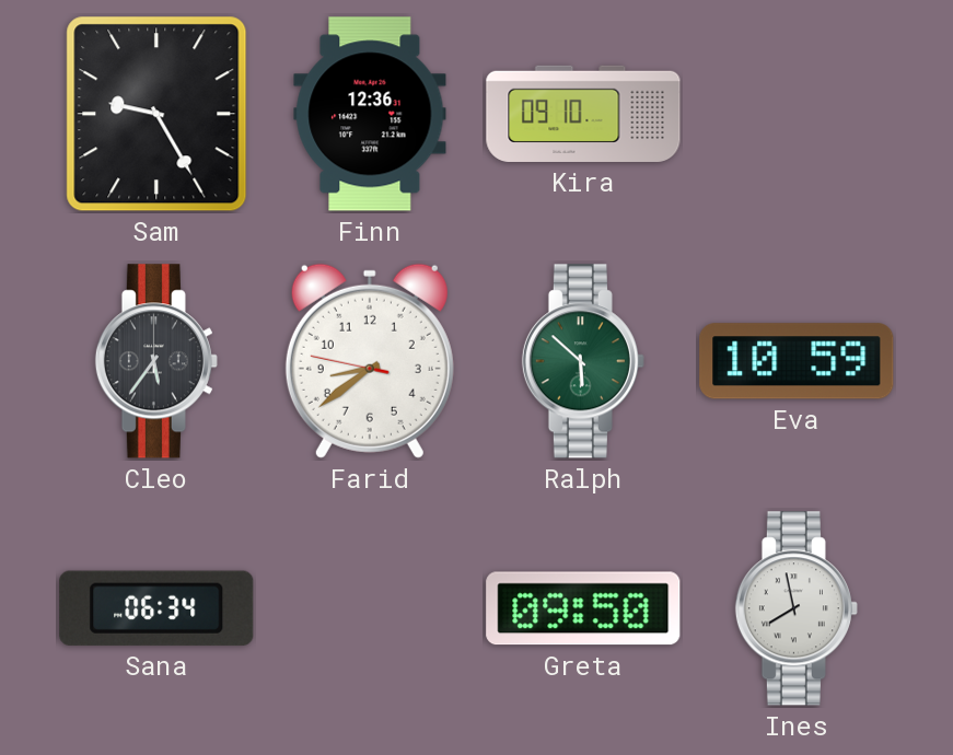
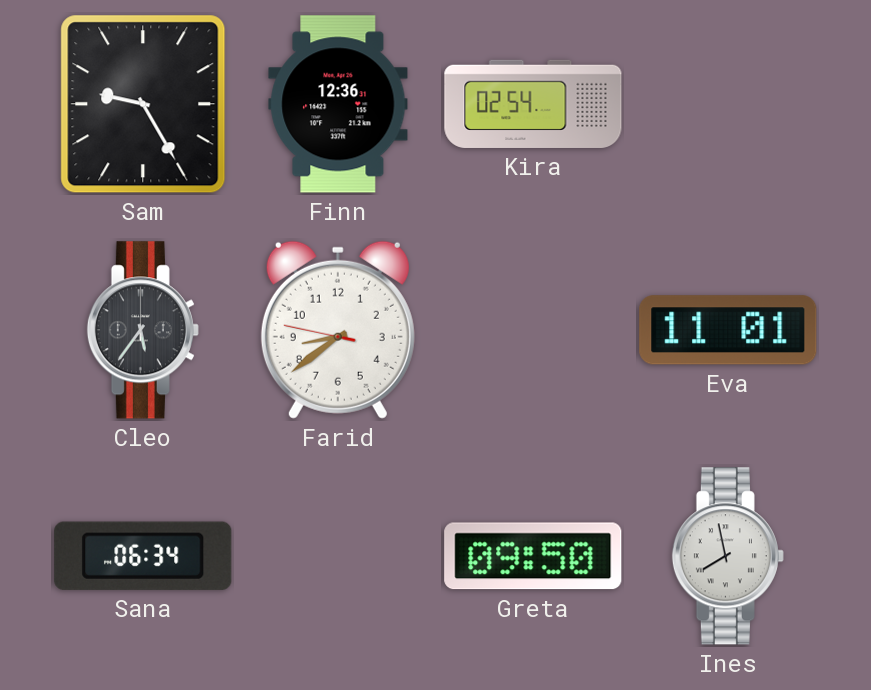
Kira: 09:10 -> 02:54 (533, 104)
Ralph: 5:52 -> none (583, 361)
Eva: 10:59 -> 11:01 (728, 330)
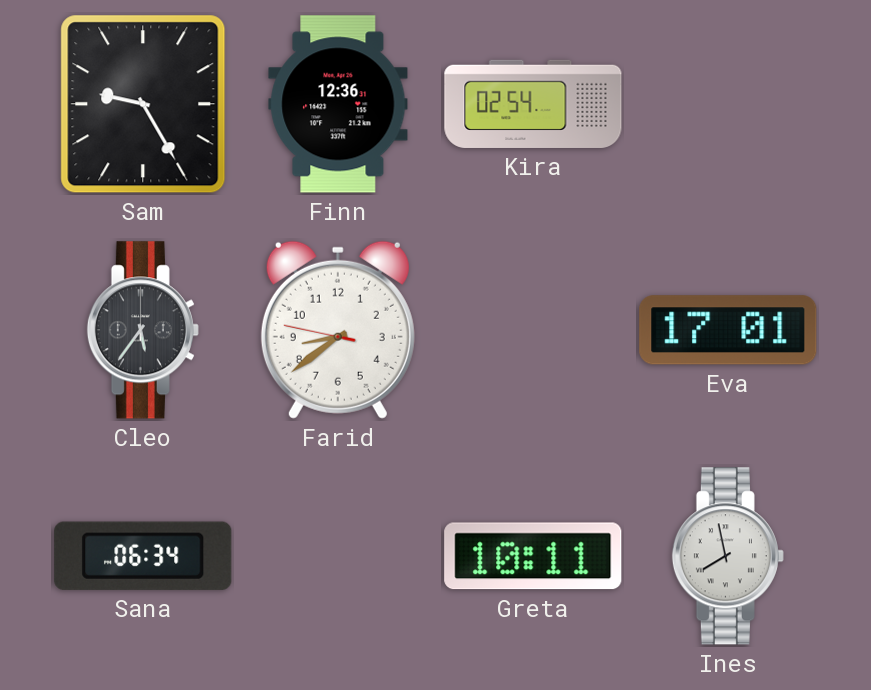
Eva: 11:01 -> 17:01 (728, 330)
Greta: 09:50 -> 10:11 (533, 556)
